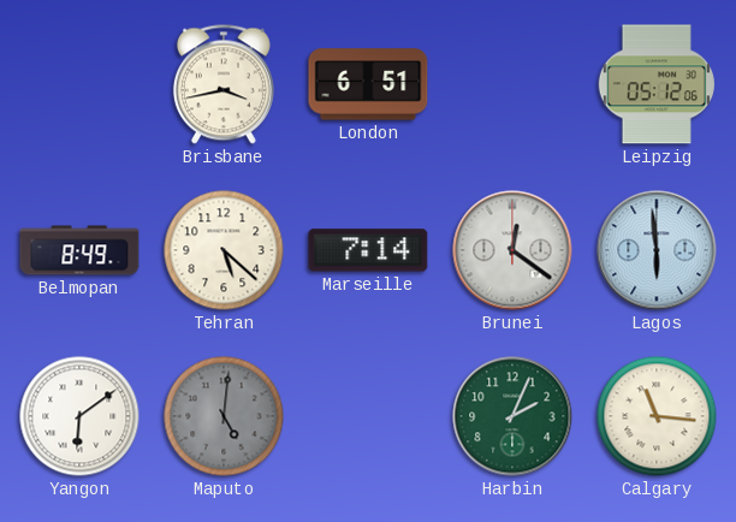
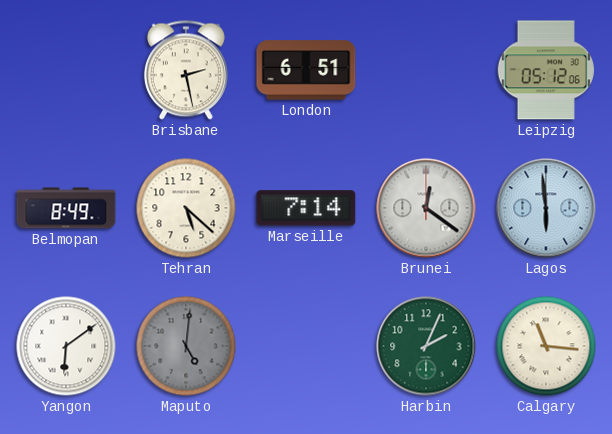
Brisbane: 3:43 -> 2:28 (186, 70)
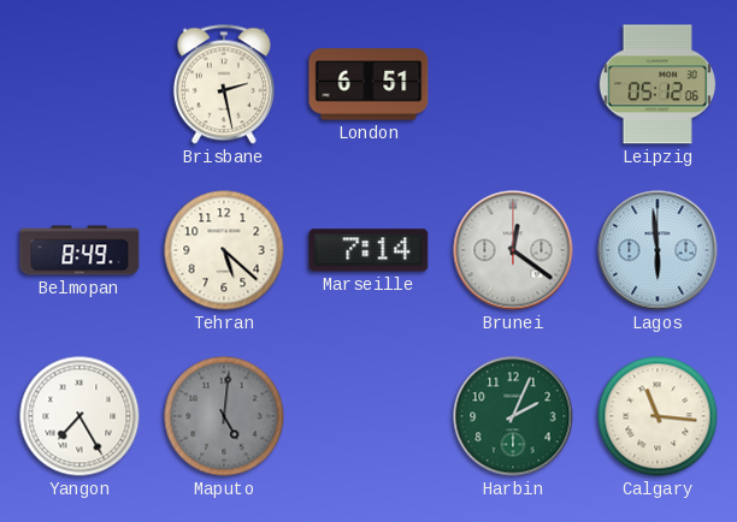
Yangon: 6:09 -> 7:25 (79, 416)
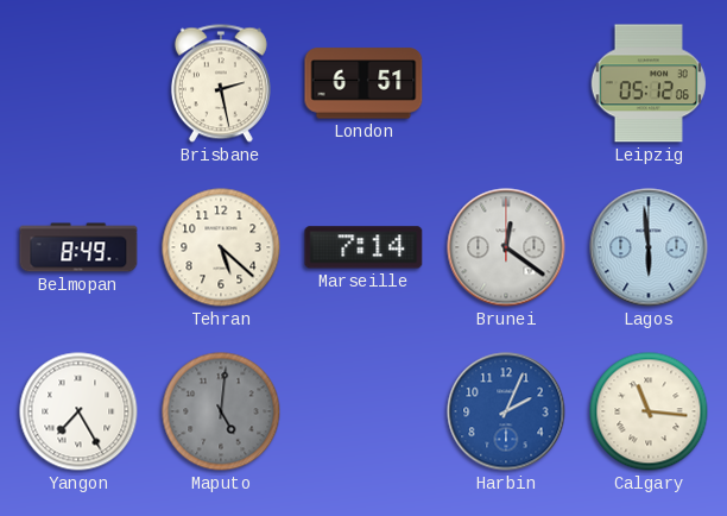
Harbin dial: green -> blue (506, 411)
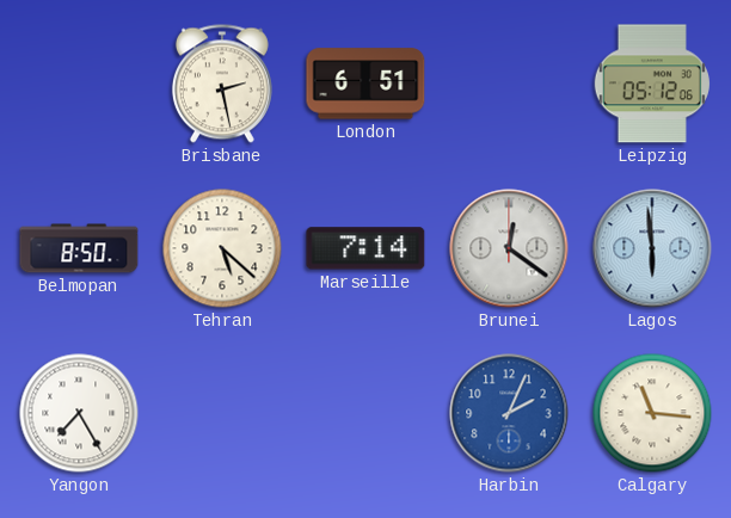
Belmopan: 8:49 -> 8:50 (79, 248)
Maputo: 5:01 -> none (221, 411)
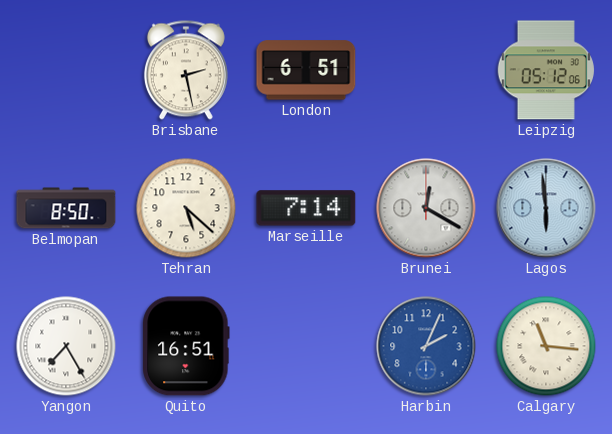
Brunei: 12:21 -> 12:20 (426, 208)
Quito: none -> 16:51 (186, 346)
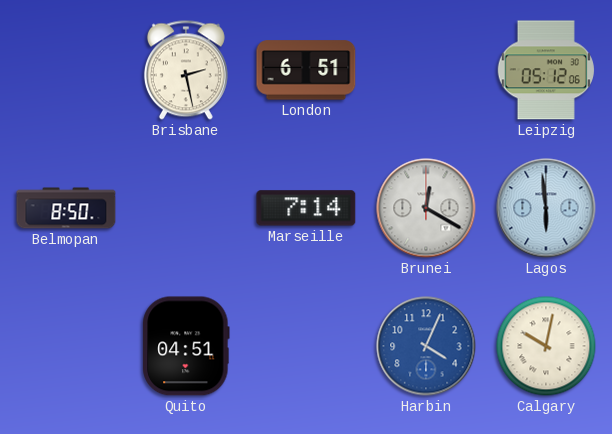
Tehran: 5:22 -> none (186, 208)
Yangon: 7:25 -> none (66, 346)
Quito: 16:51 -> 04:51 (186, 346)
Harbin: 2:04 -> 4:04 (426, 346)
Calgary: 11:16 -> 10:02 (546, 346)
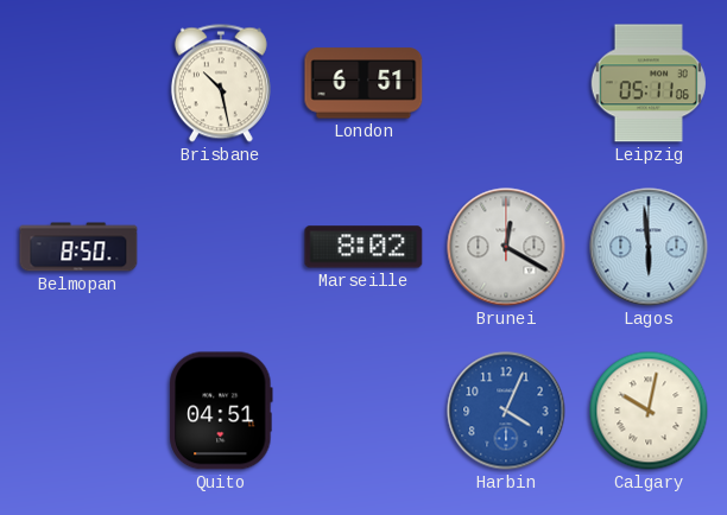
Brisbane: 2:28 -> 10:28 (221, 83)
Leipzig: 05:12 -> 05:11 (649, 83)
Marseille: 7:14 -> 8:02 (363, 247)
